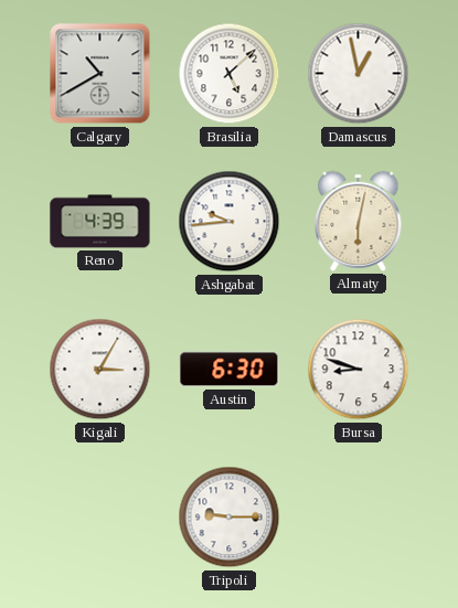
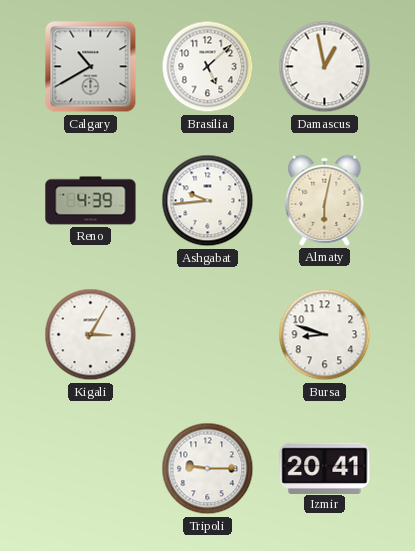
Austin: 6:30 -> none (230, 370)
Izmir: none -> 20:41 (325, 468)
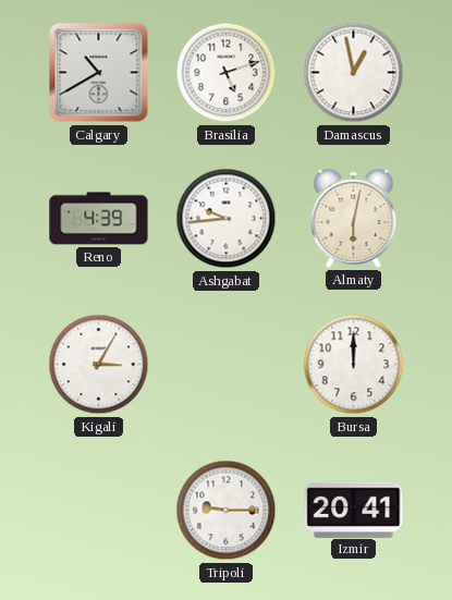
Brasilia: 5:08 -> 5:12 (227, 73)
Bursa: 8:48 -> 12:00 (354, 365)
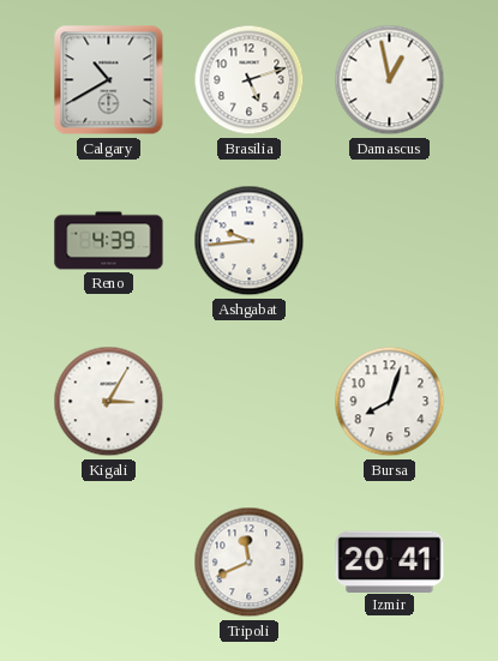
Almaty: 6:02 -> none (354, 218)
Bursa: 12:00 -> 8:03 (390, 402)
Tripoli: 9:15 -> 11:41 (250, 563)
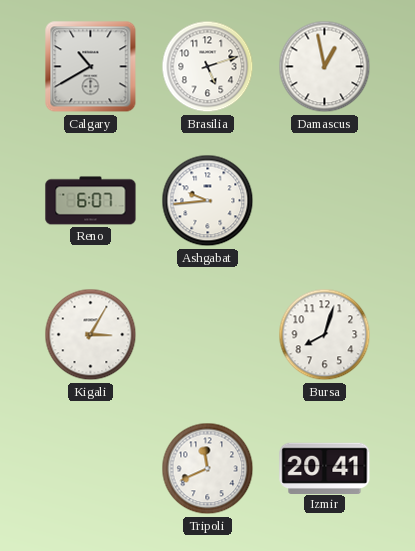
Reno: 4:39 -> 6:07 (91, 201)
